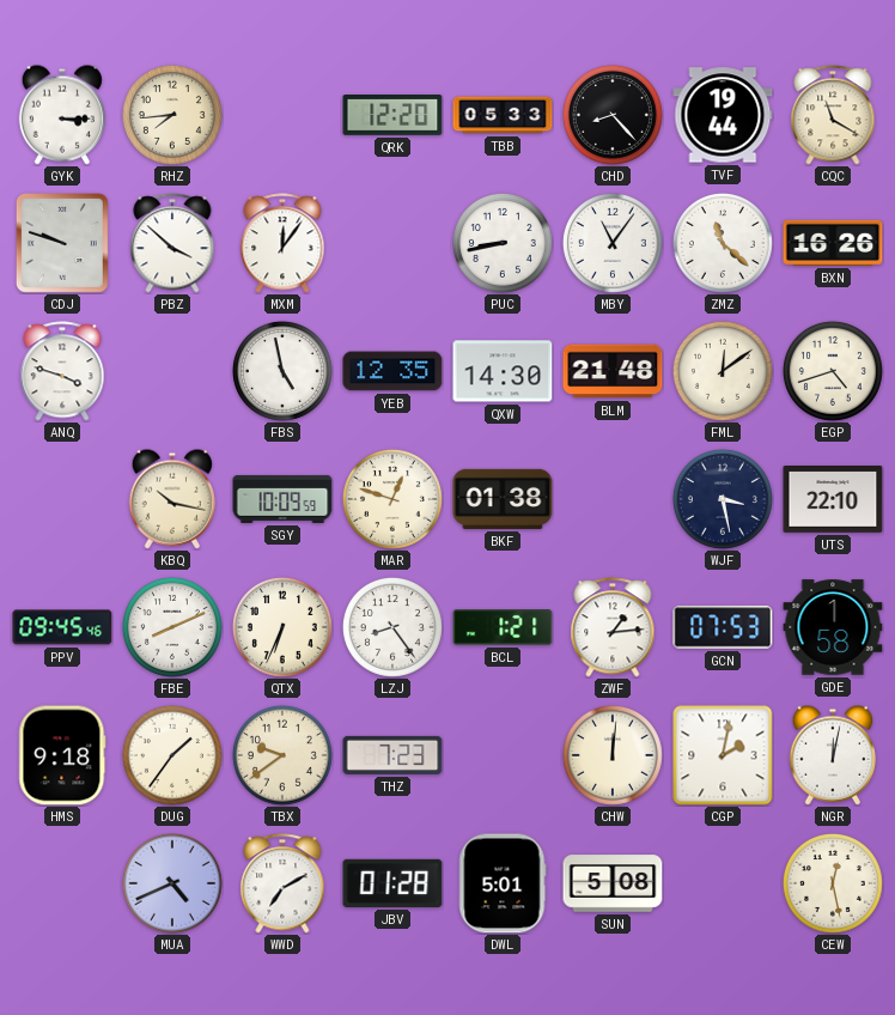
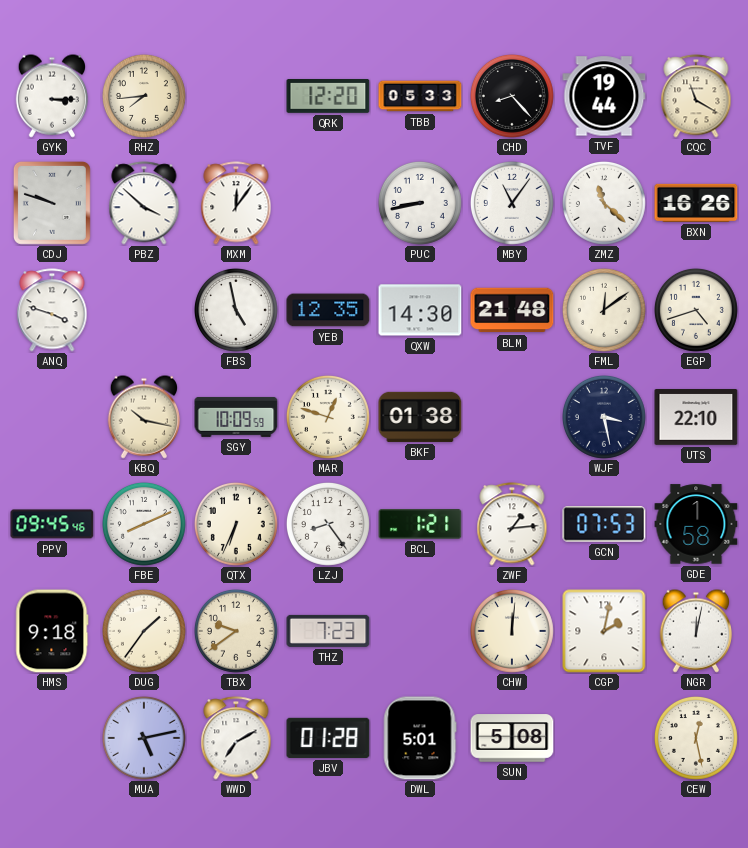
MUA: 4:41 -> 5:13 (144, 738)
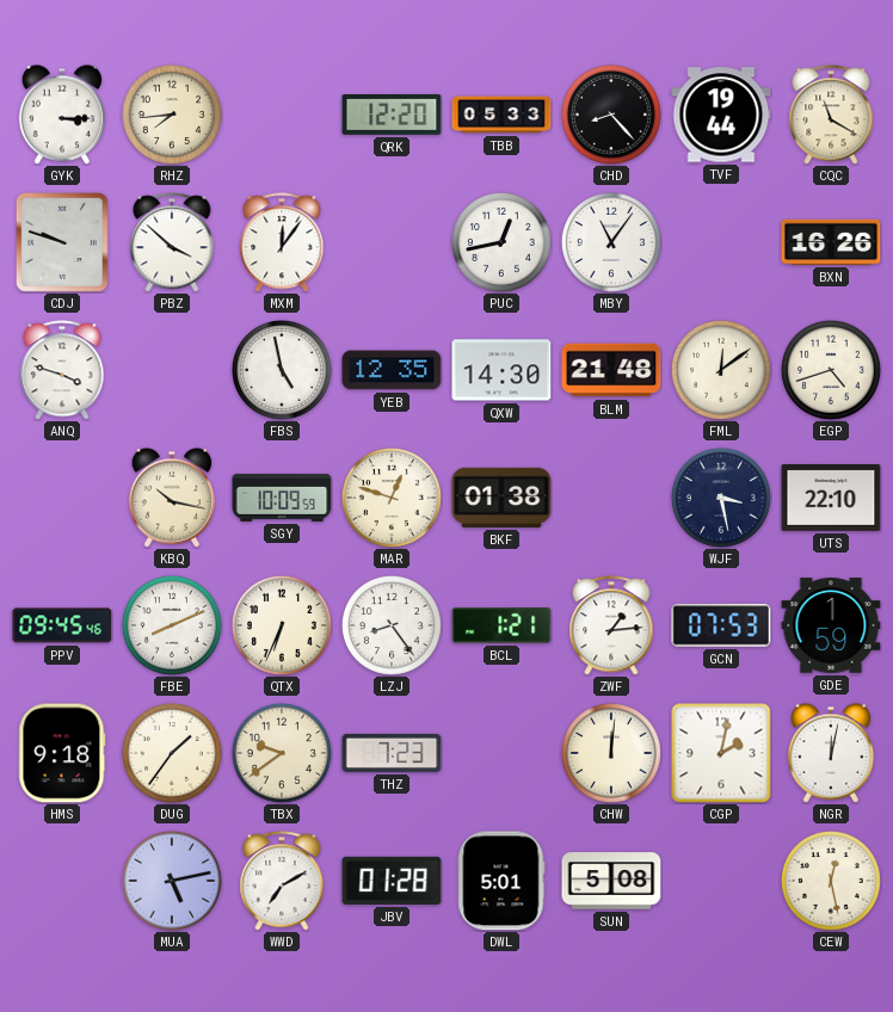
PUC: 8:43 -> 12:43 (501, 242)
ZMZ: 11:22 -> none (604, 203)
GDE: 1:58 -> 1:59 (831, 625)
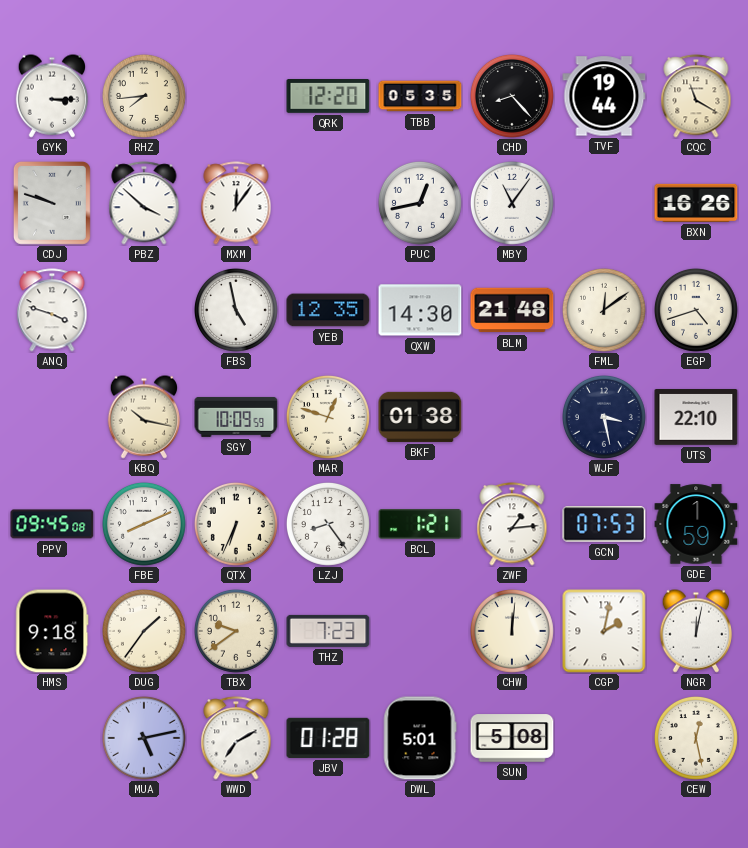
TBB: 05:33 -> 05:35 (420, 96)
PPV: 09:45:46 -> 09:45:08 (52, 524)
